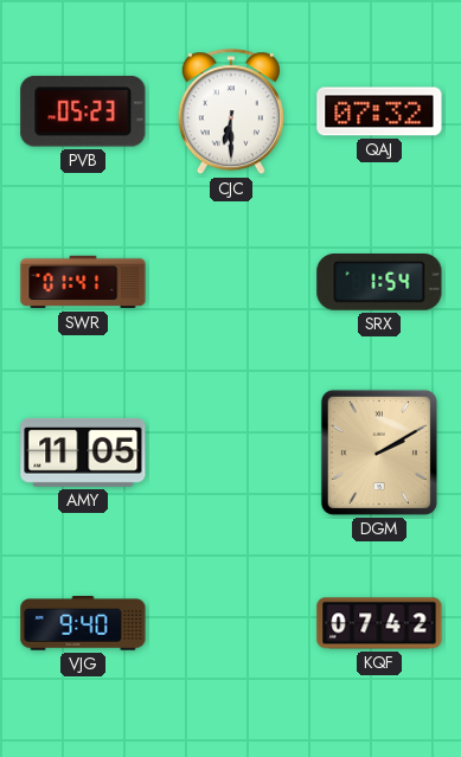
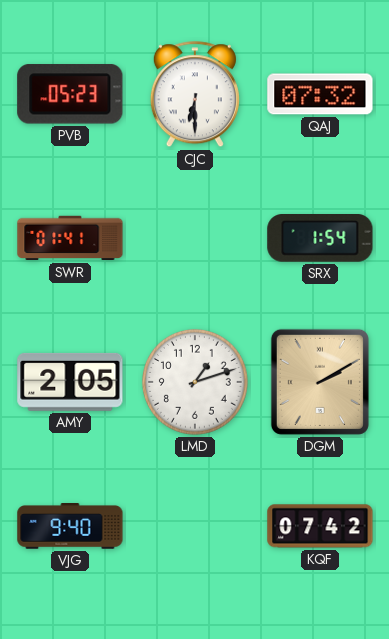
AMY: 11:05 -> 2:05 (70, 382)
LMD: none -> 1:12 (195, 382)
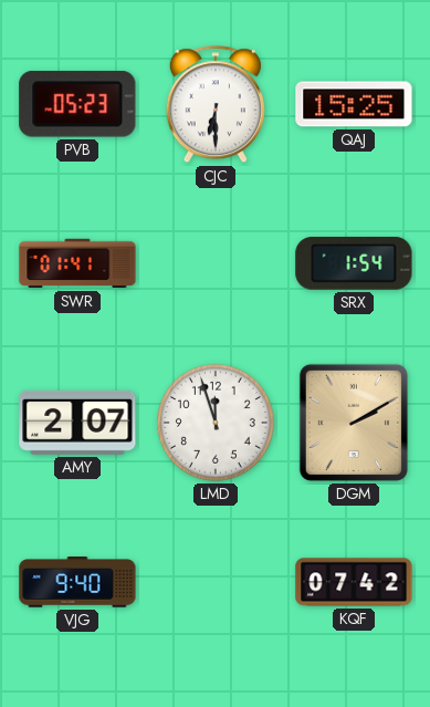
QAJ: 07:32 -> 15:25 (354, 104)
AMY: 2:05 -> 2:07 (77, 423)
LMD: 1:12 -> 11:57 (216, 423)
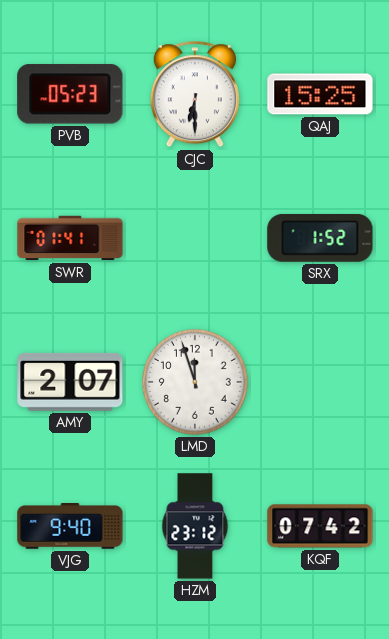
SRX: 1:54 -> 1:52 (320, 239)
DGM: 2:10 -> none (354, 423)
HZM: none -> 23:12 (195, 526)
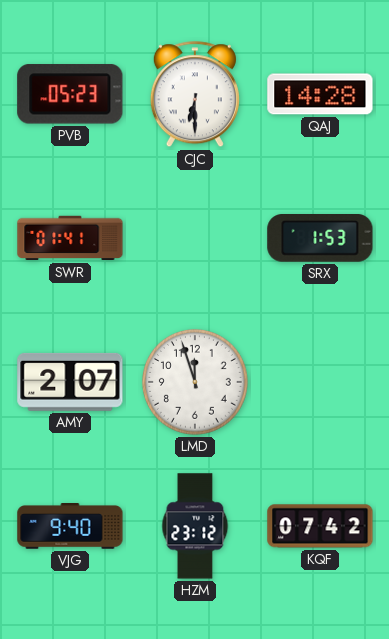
QAJ: 15:25 -> 14:28 (320, 94)
SRX: 1:52 -> 1:53 (320, 239)
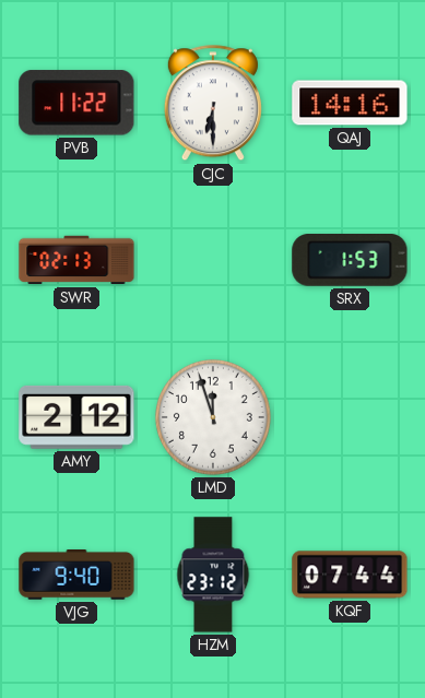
PVB: 05:23 -> 11:22 (76, 103)
QAJ: 14:28 -> 14:16 (350, 103)
SWR: 01:41 -> 02:13 (76, 260)
AMY: 2:07 -> 2:12 (76, 417)
KQF: 07:42 -> 07:44 (350, 575)
